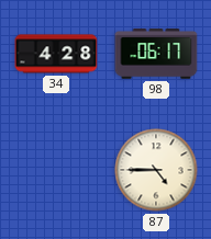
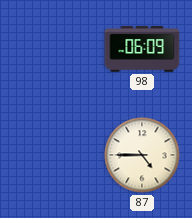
34: 4:28 -> none (56, 54)
98: 06:17 -> 06:09 (142, 49)
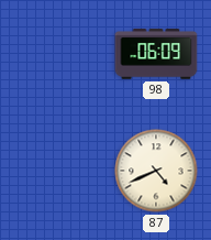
87: 4:45 -> 4:41 (156, 171)
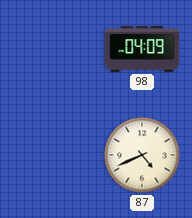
98: 06:09 -> 04:09 (142, 49)
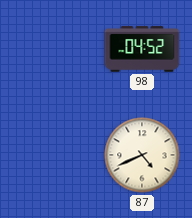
98: 04:09 -> 04:52 (142, 49)
